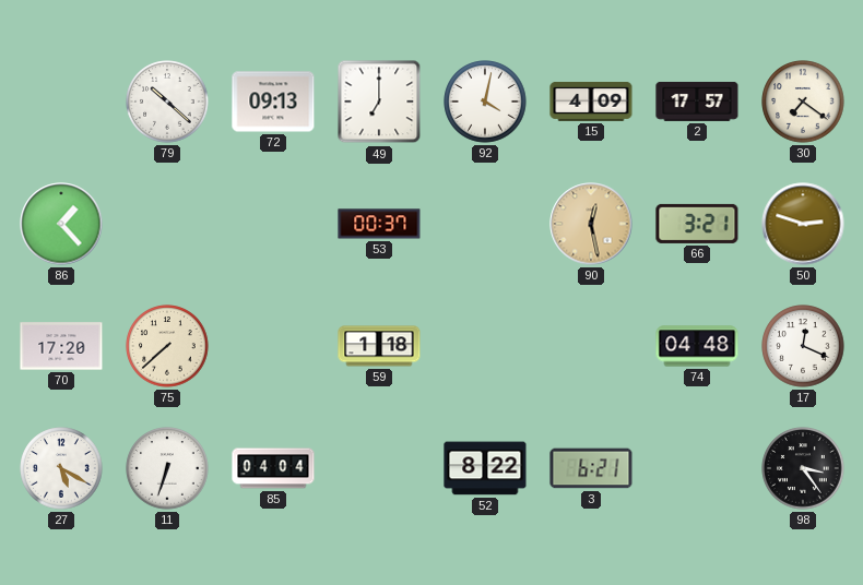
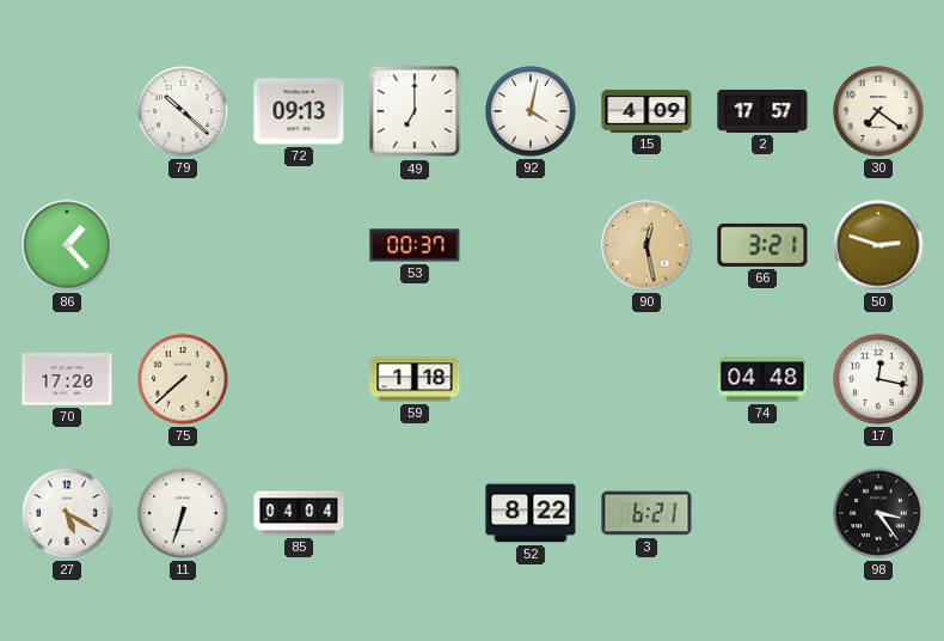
17: 12:19 -> 12:17 (878, 379)
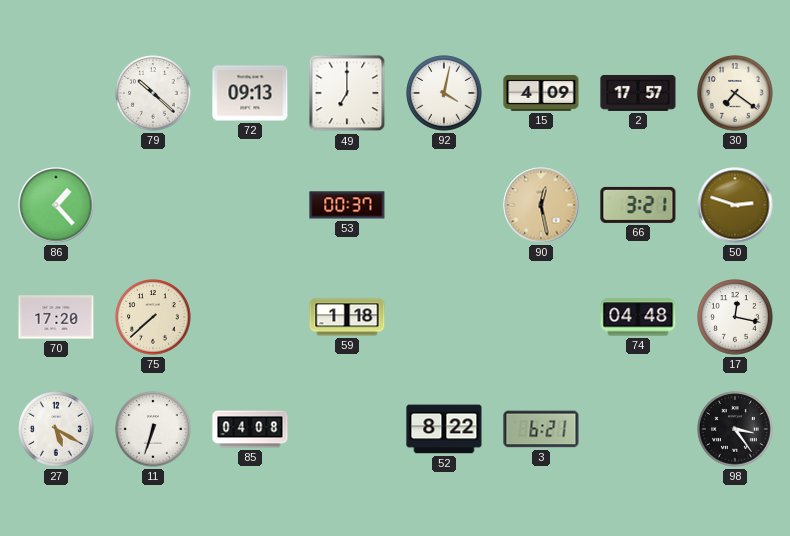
85: 04:04 -> 04:08 (250, 429)
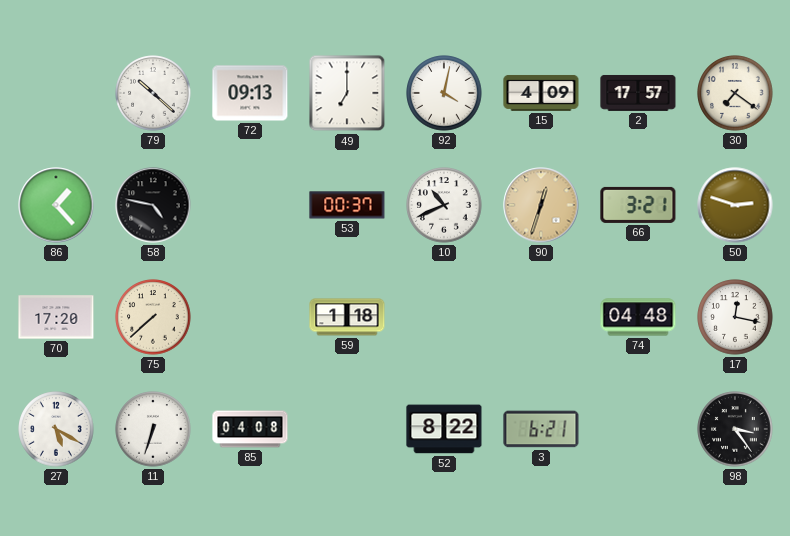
58: none -> 4:47 (153, 205)
10: none -> 10:41 (444, 205)
90: 12:28 -> 12:33 (541, 205)
